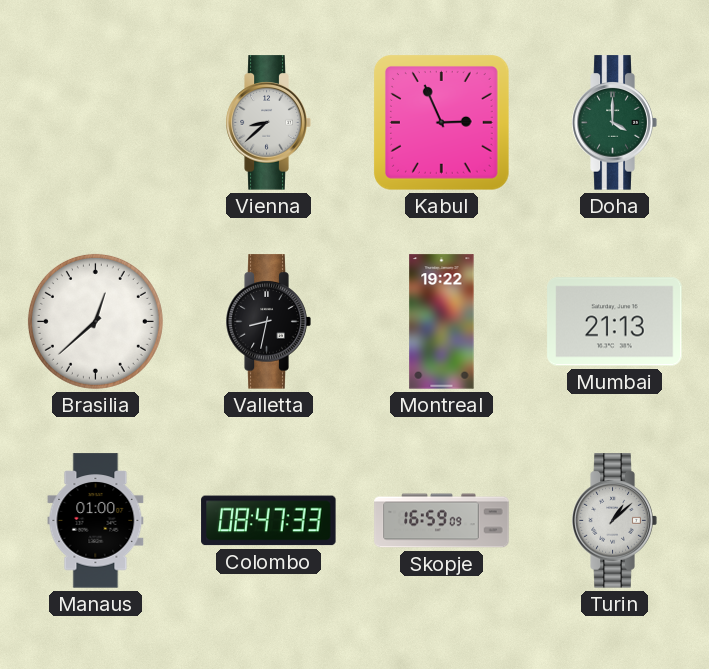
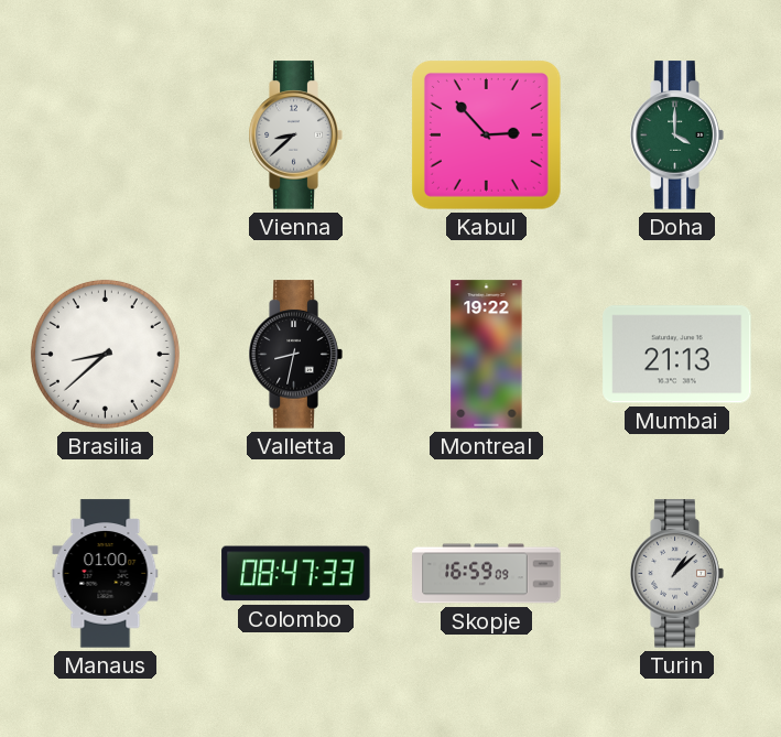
Kabul: 2:56 -> 2:53 (486, 134)
Brasilia: 12:38 -> 8:38 (105, 354)
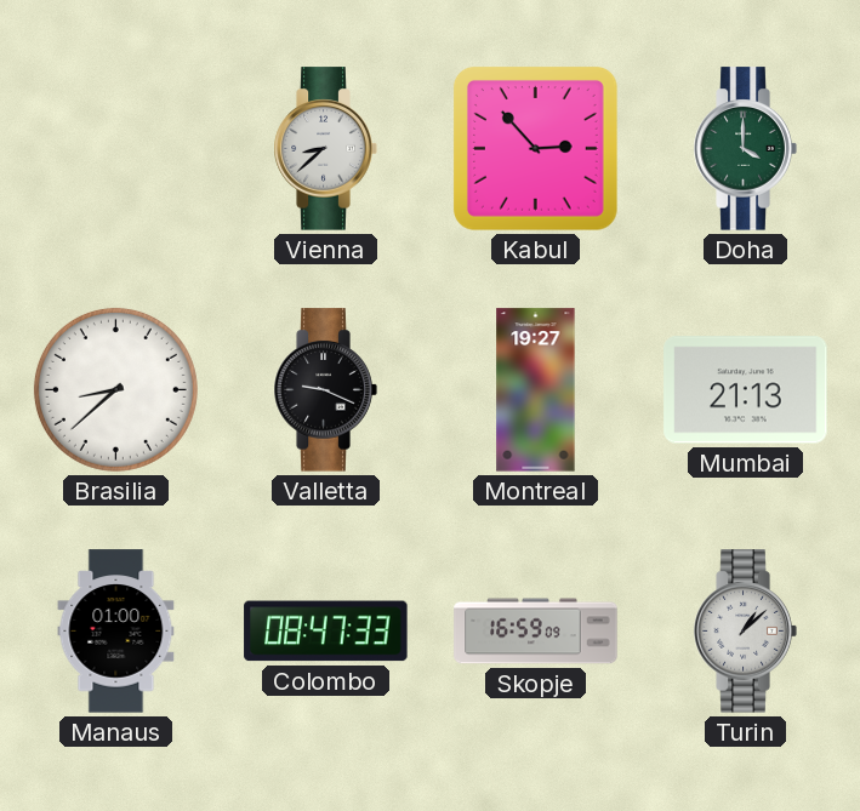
Valletta: 8:32 -> 9:19 (325, 390)
Montreal: 19:22 -> 19:27 (536, 390)
